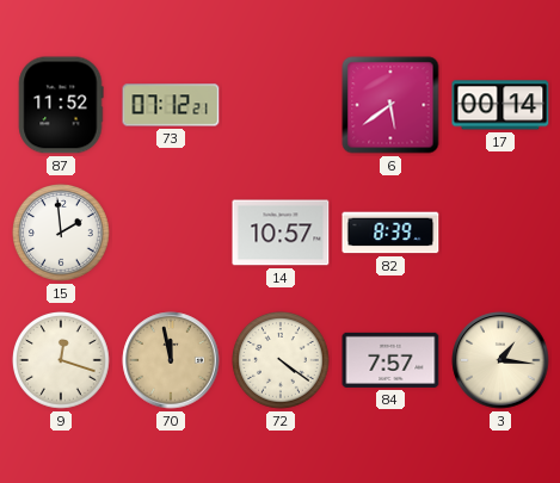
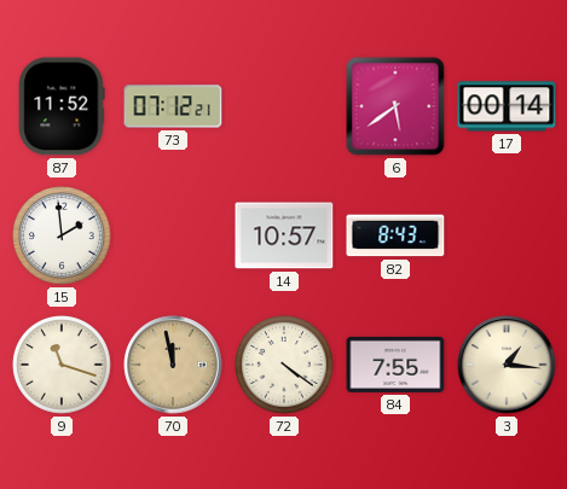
82: 8:39 -> 8:43 (395, 235)
9: 12:18 -> 11:18 (63, 366)
84: 7:57 -> 7:55 (395, 365)
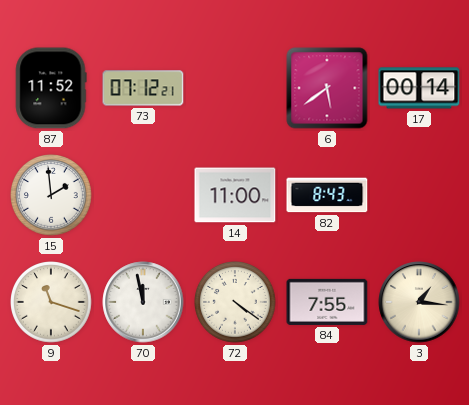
14: 10:57 -> 11:00 (235, 195)
70 dial: champagne -> white (143, 302)
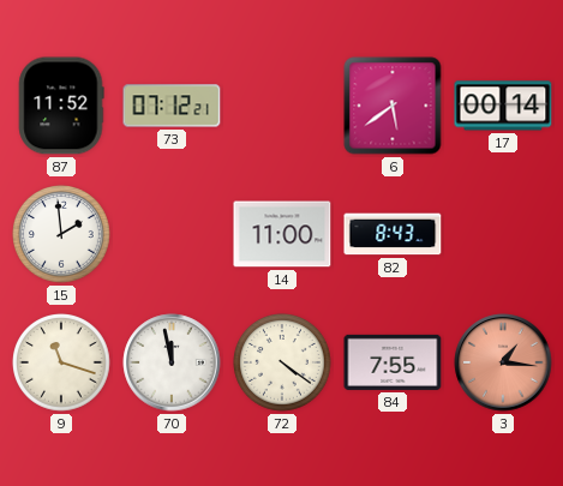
3 dial: cream -> salmon (503, 362)
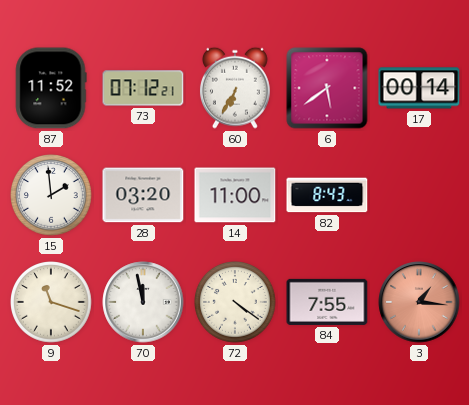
60: none -> 6:35 (235, 88)
28: none -> 03:20 (143, 195)
